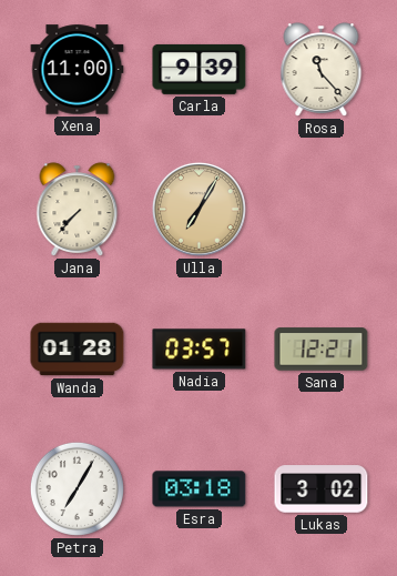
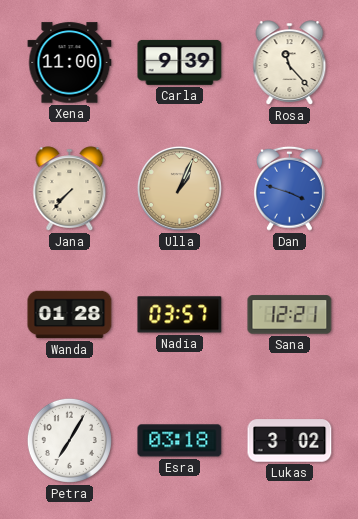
Ulla: 7:05 -> 1:04 (179, 188)
Dan: none -> 3:48 (289, 188)
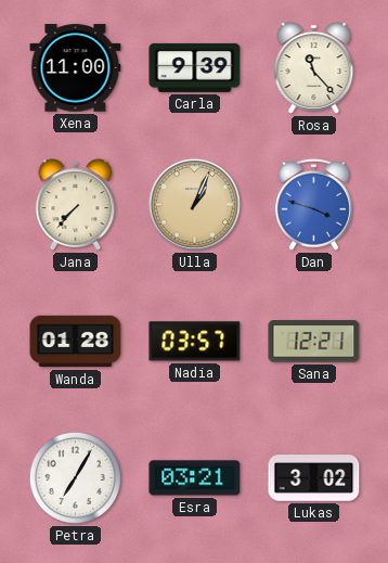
Esra: 03:18 -> 03:21 (195, 478)
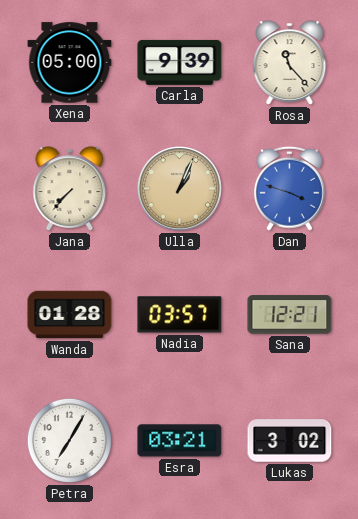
Xena: 11:00 -> 05:00 (70, 63)
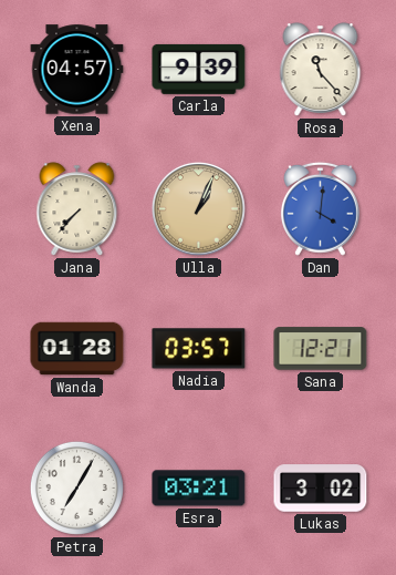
Xena: 05:00 -> 04:57 (77, 70)
Dan: 3:48 -> 4:01 (320, 208)
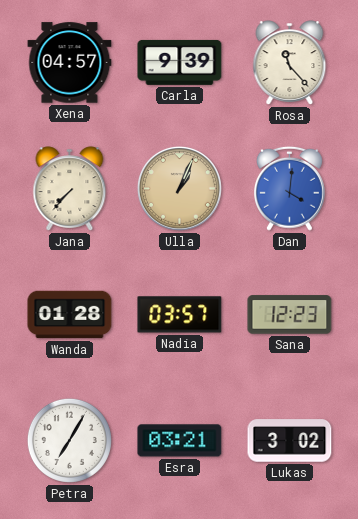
Sana: 12:21 -> 12:23 (290, 315)
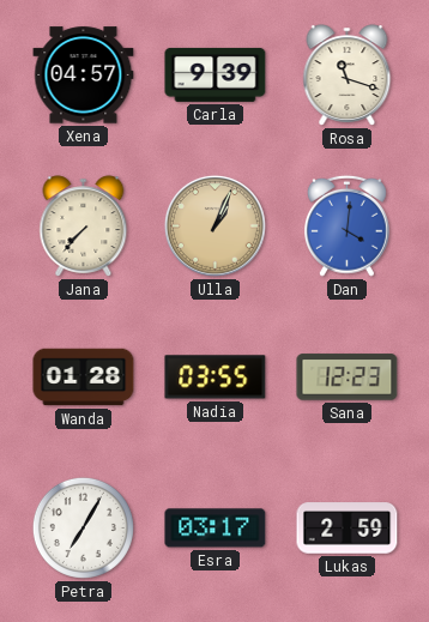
Rosa: 11:23 -> 11:18 (348, 76)
Nadia: 03:57 -> 03:55 (216, 378)
Esra: 03:21 -> 03:17 (216, 529)
Lukas: 3:02 -> 2:59 (348, 529)
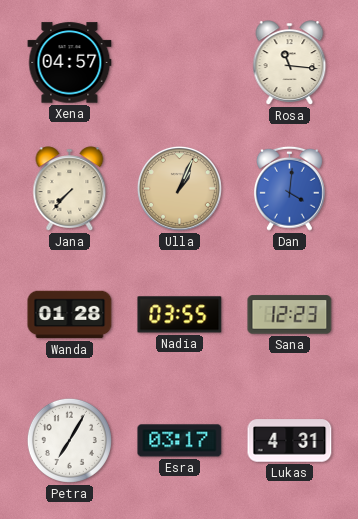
Carla: 9:39 -> none (216, 74)
Rosa: 11:18 -> 11:16 (290, 63)
Lukas: 2:59 -> 4:31 (290, 441)
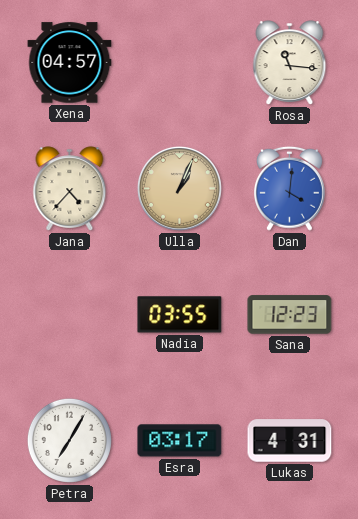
Jana: 7:37 -> 4:37 (70, 189)
Wanda: 01:28 -> none (70, 315)
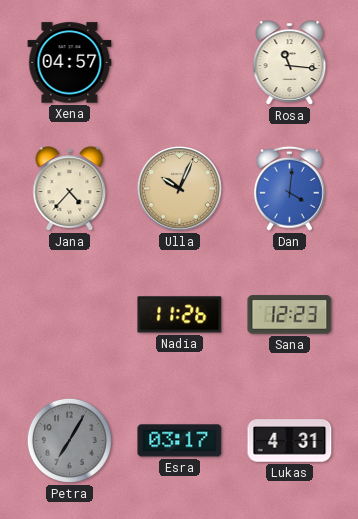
Ulla: 1:04 -> 10:04 (179, 188)
Nadia: 03:55 -> 11:26 (180, 315)
Petra dial: white -> grey (69, 440)
